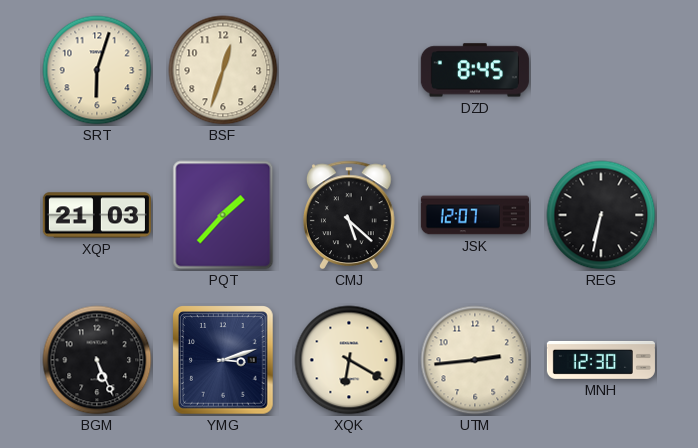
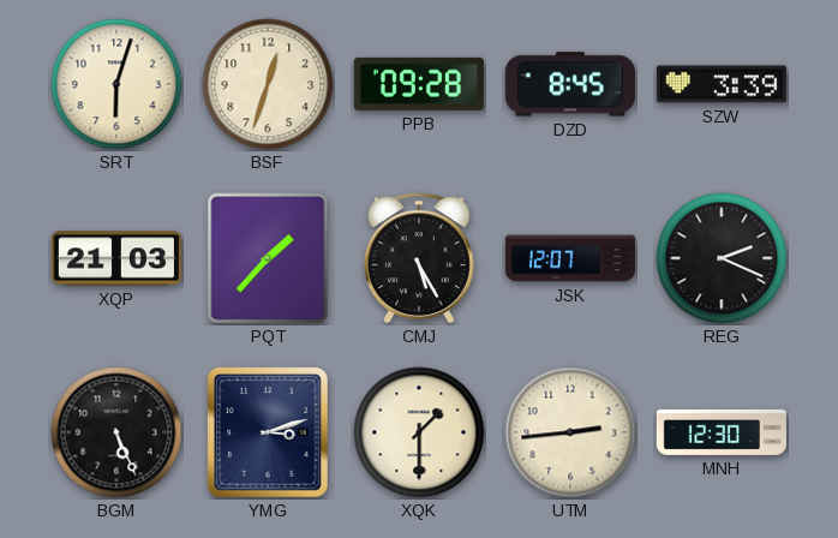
PPB: none -> 09:28 (419, 84)
SZW: none -> 3:39 (722, 84)
CMJ: 5:22 -> 5:25 (419, 258)
REG: 6:32 -> 2:19 (722, 258)
XQK: 6:20 -> 1:30 (419, 432)
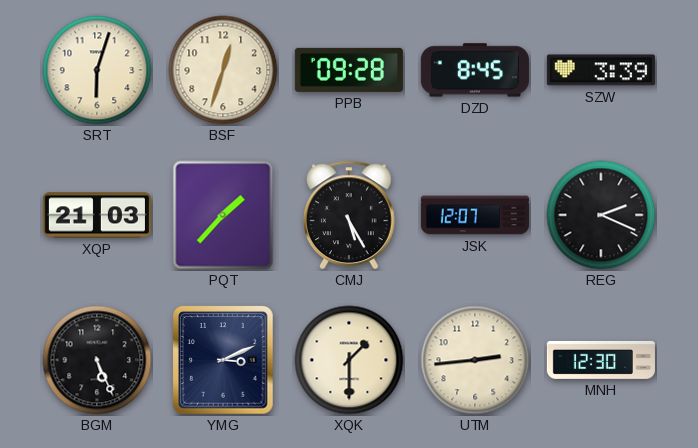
YMG: 3:12 -> 3:11 (224, 361)
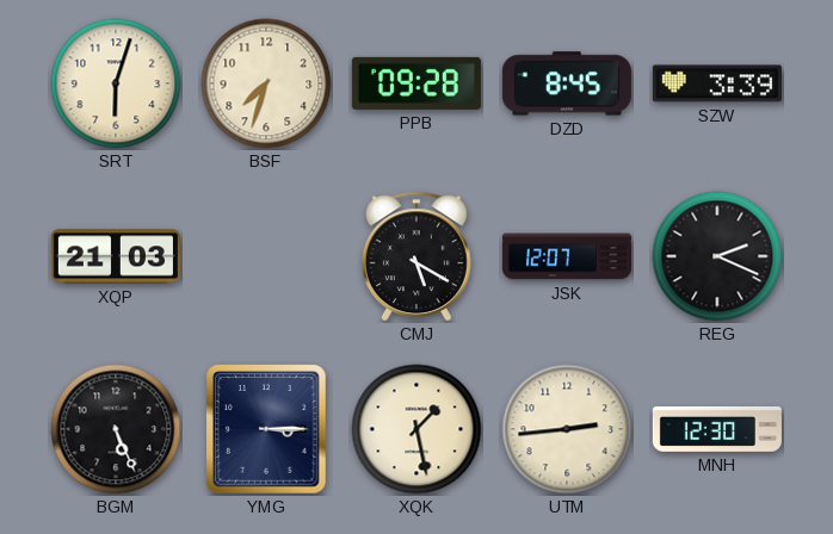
BSF: 12:33 -> 7:33 (266, 83)
PQT: 1:37 -> none (223, 215)
CMJ: 5:25 -> 5:20 (416, 256)
YMG: 3:11 -> 3:15 (267, 430)
XQK: 1:30 -> 1:28 (416, 429)
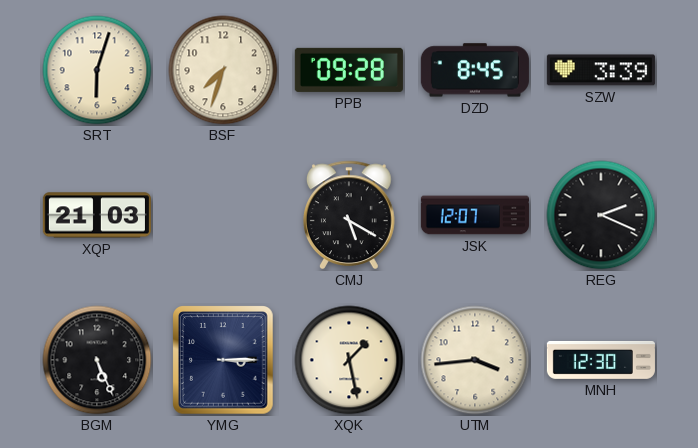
UTM: 2:44 -> 3:44 (475, 360)
